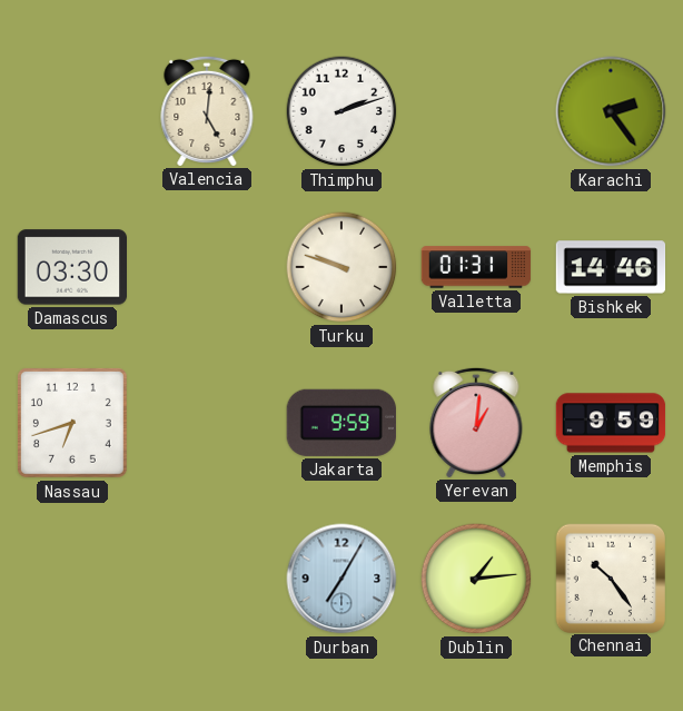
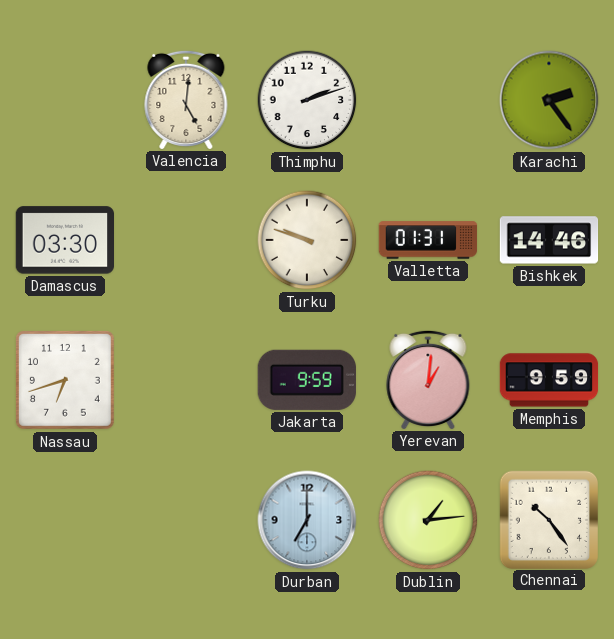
Durban: 7:05 -> 7:00 (307, 520)
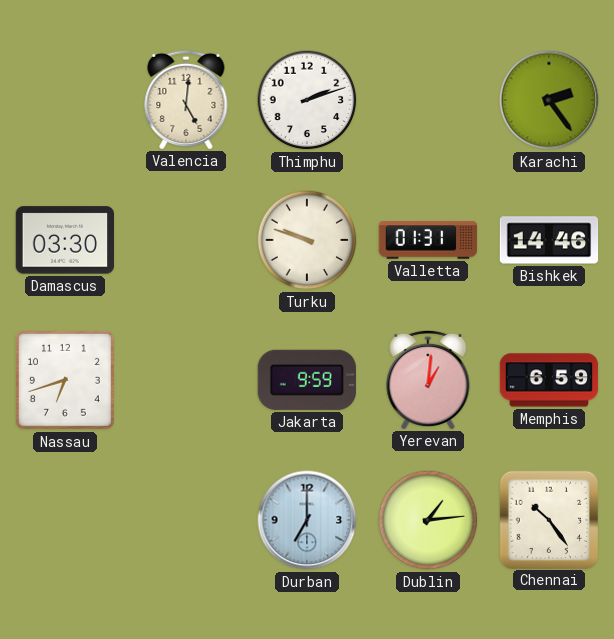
Memphis: 9:59 -> 6:59 (549, 380)
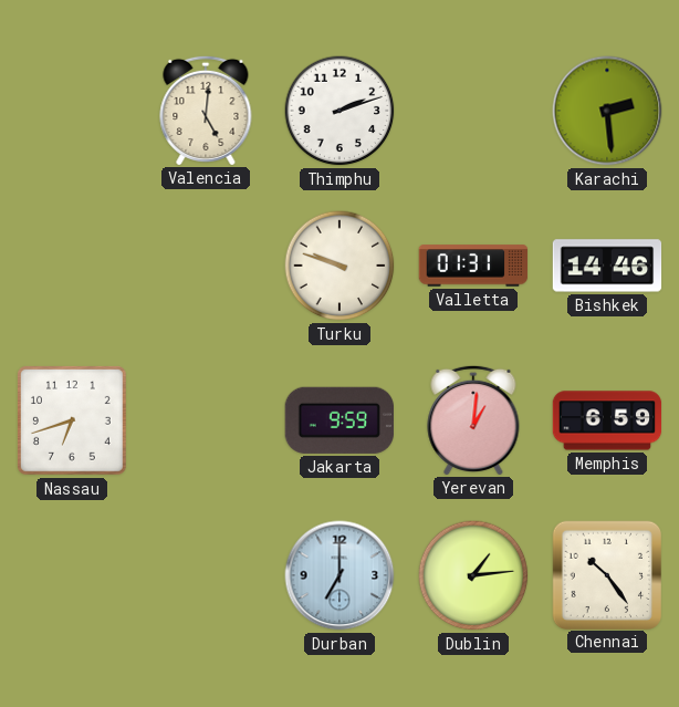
Karachi: 2:24 -> 2:29 (607, 111)
Damascus: 03:30 -> none (65, 240)
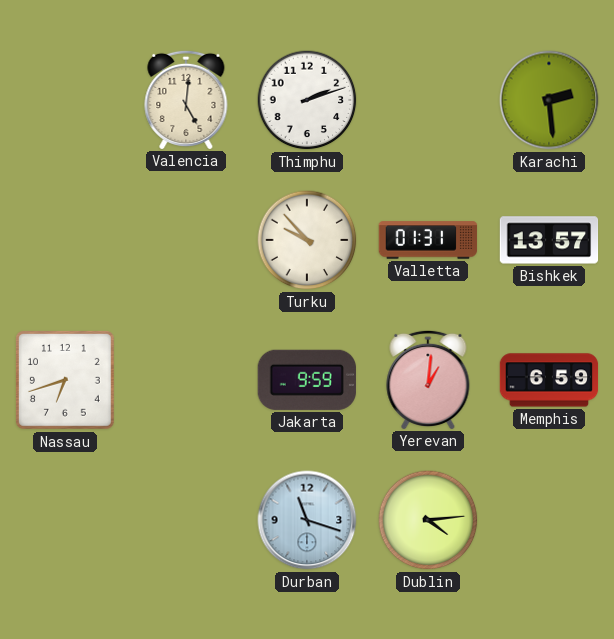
Turku: 9:48 -> 9:53 (307, 240)
Bishkek: 14:46 -> 13:57 (549, 240)
Durban: 7:00 -> 11:18 (307, 520)
Dublin: 1:14 -> 4:14 (428, 520)
Chennai: 10:24 -> none (606, 574)
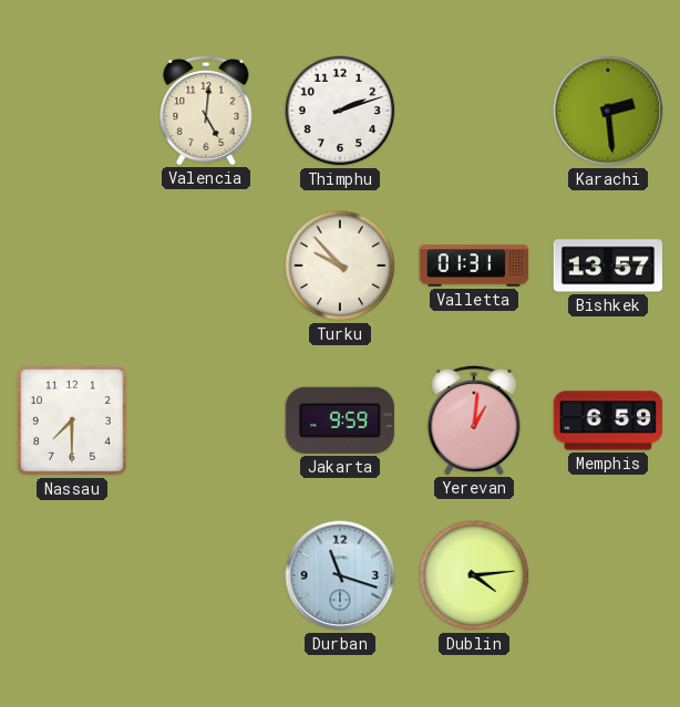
Nassau: 6:42 -> 7:30 (72, 420)
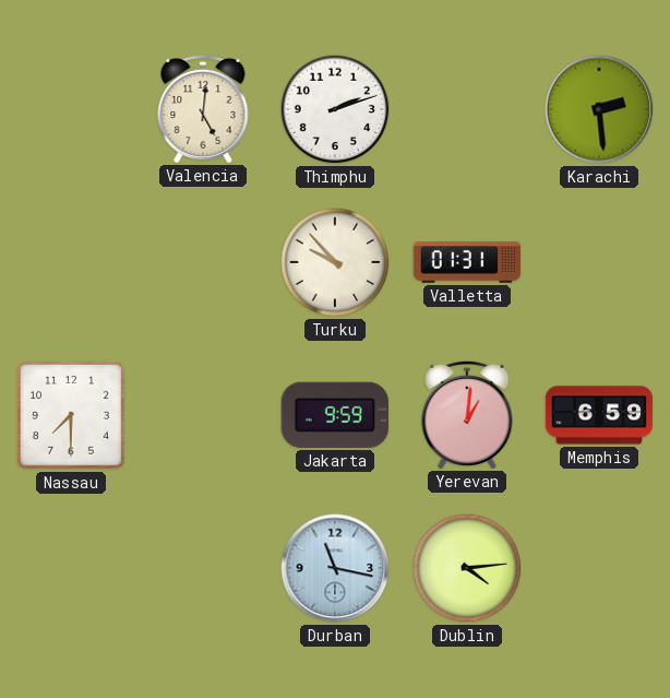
Bishkek: 13:57 -> none (608, 266)
Durban: 11:18 -> 11:17 (335, 568)
